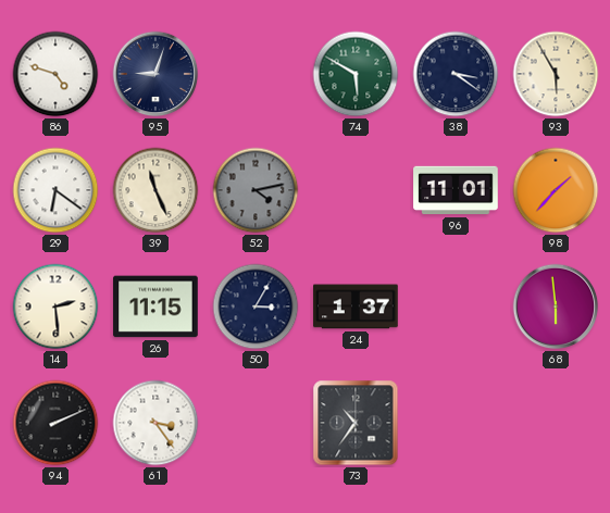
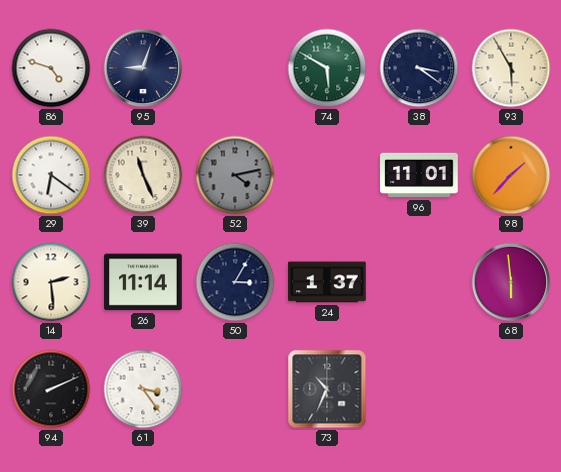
26: 11:15 -> 11:14 (143, 282)
73: 10:36 -> 10:34 (327, 389)
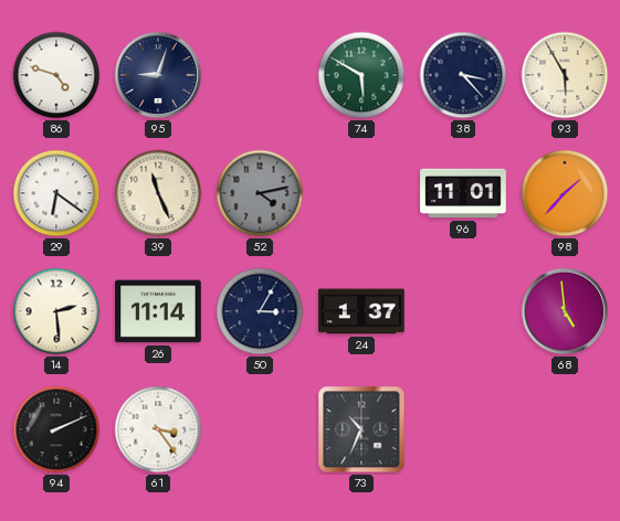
38: 3:21 -> 3:23 (463, 75)
68: 5:59 -> 4:59 (565, 311)
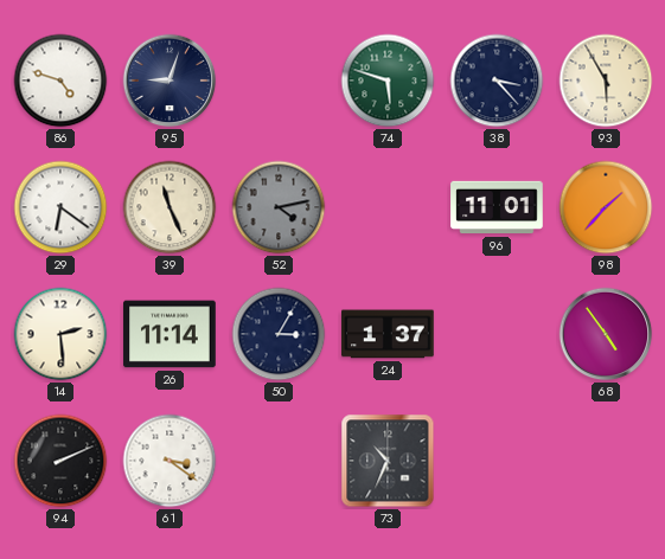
74: 5:50 -> 5:48 (388, 81)
68: 4:59 -> 4:54 (606, 334)
61: 3:24 -> 3:21 (170, 461)
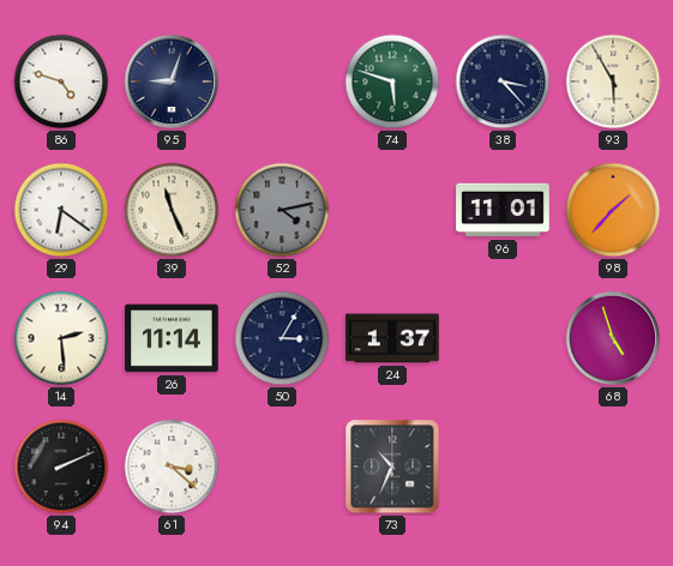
68: 4:54 -> 4:57 (613, 338)
61: 3:21 -> 3:22 (172, 466)
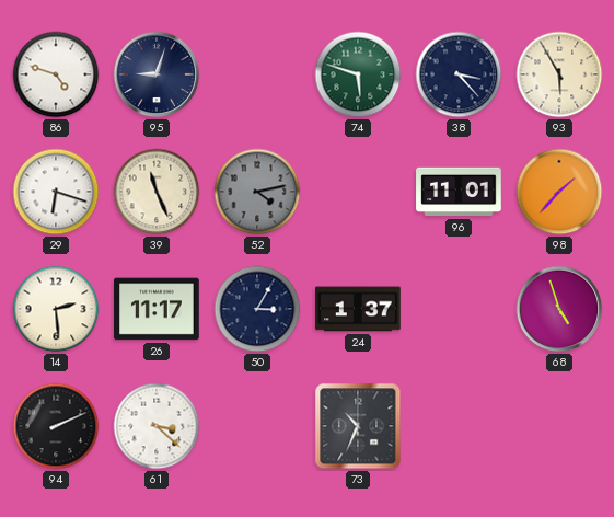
29: 6:21 -> 6:18 (56, 192)
26: 11:14 -> 11:17 (157, 309)
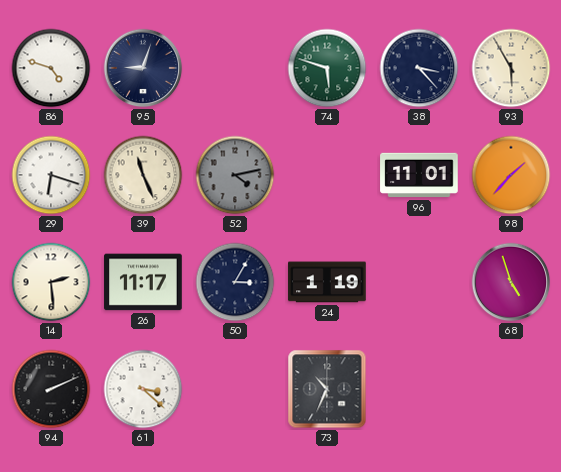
24: 1:37 -> 1:19 (327, 282)
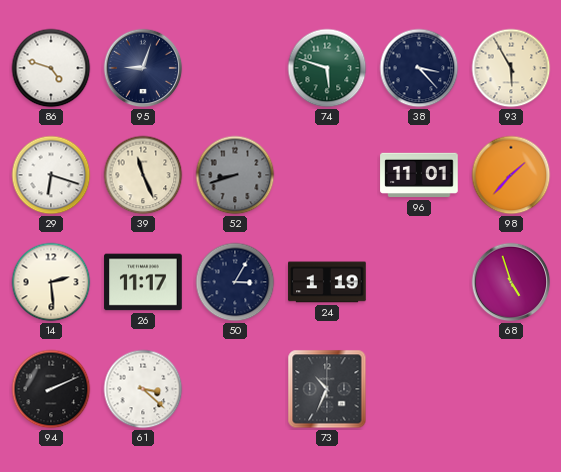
52: 4:13 -> 8:42 (235, 175)
